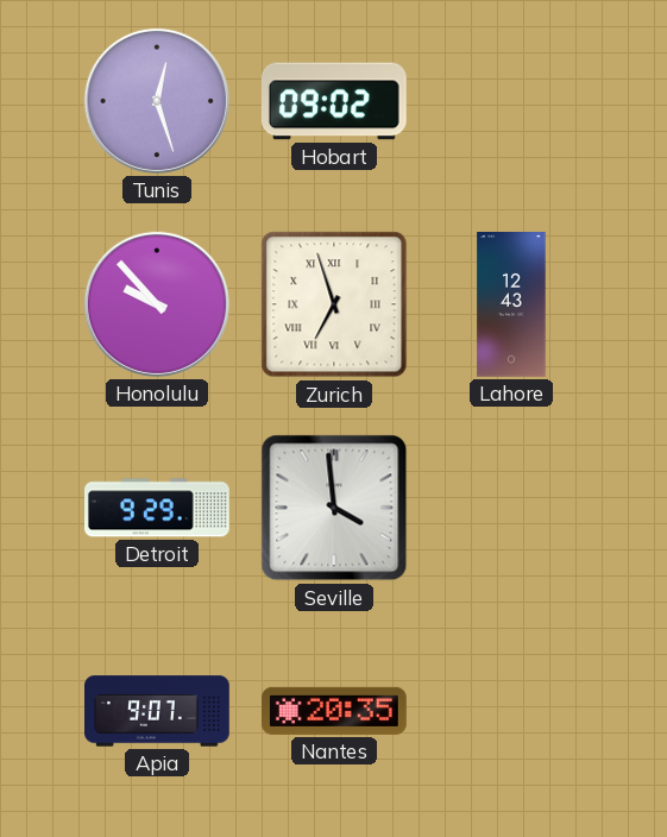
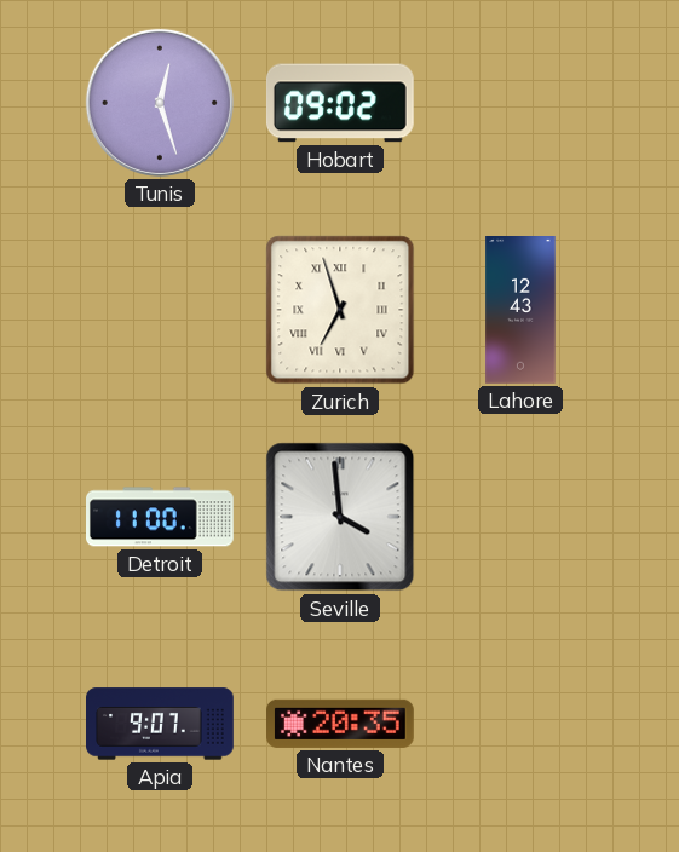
Honolulu: 9:53 -> none (157, 304)
Detroit: 9:29 -> 11:00 (161, 517)
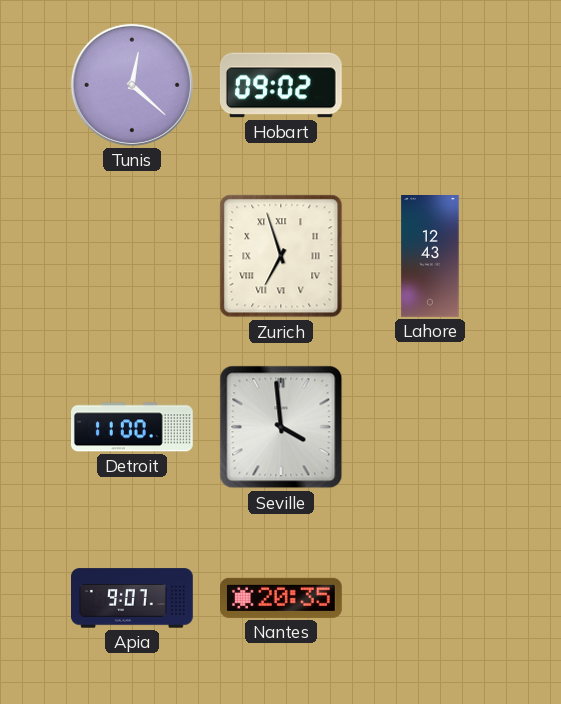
Tunis: 12:27 -> 12:22 (132, 85)
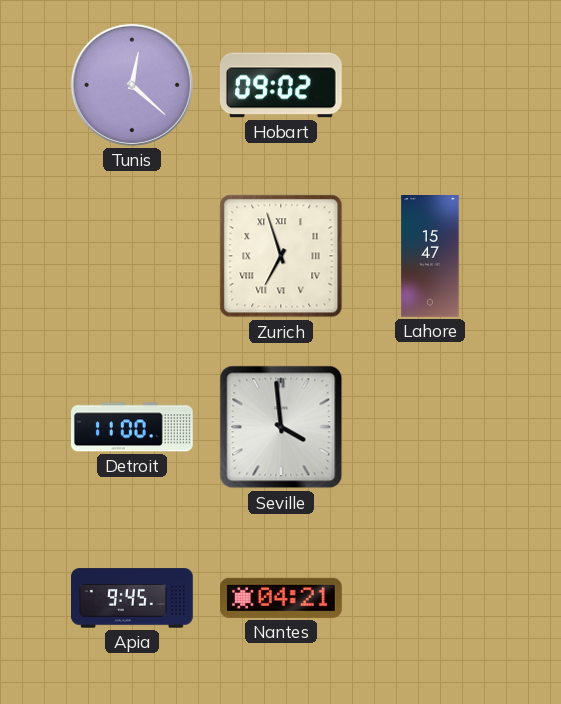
Lahore: 12:43 -> 15:47 (430, 257)
Apia: 9:07 -> 9:45 (133, 598)
Nantes: 20:35 -> 04:21 (282, 598)
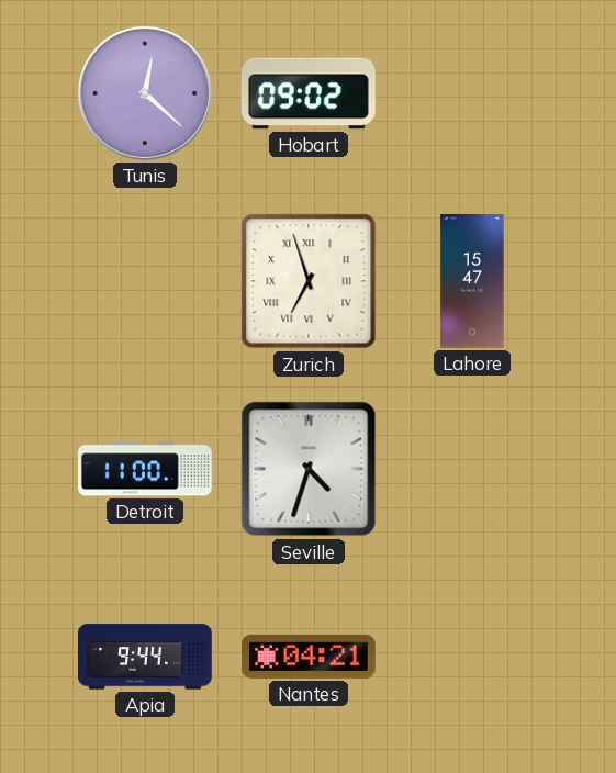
Seville: 3:59 -> 4:33 (309, 469)
Apia: 9:45 -> 9:44 (146, 657)
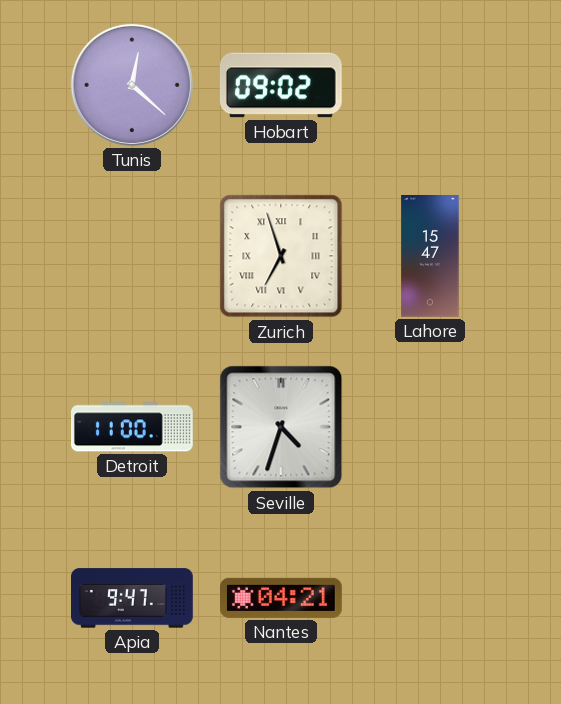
Apia: 9:44 -> 9:47 (133, 598)
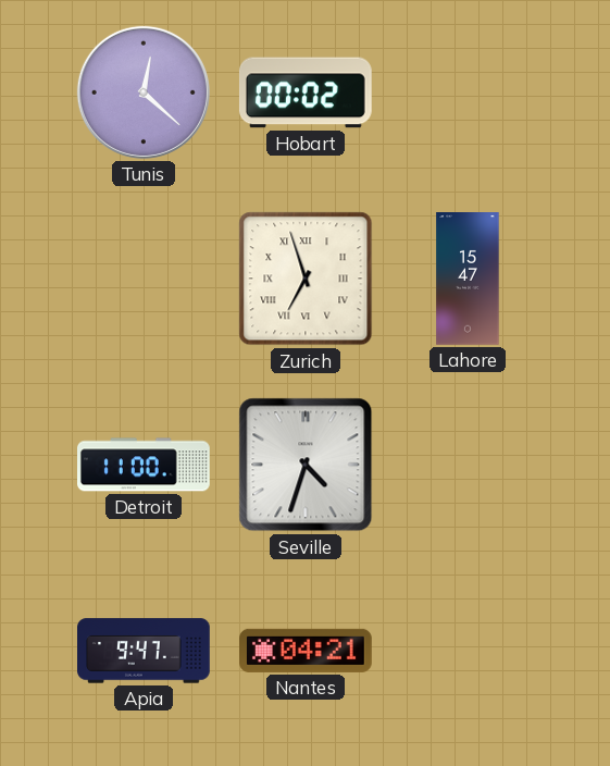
Hobart: 09:02 -> 00:02 (306, 92)
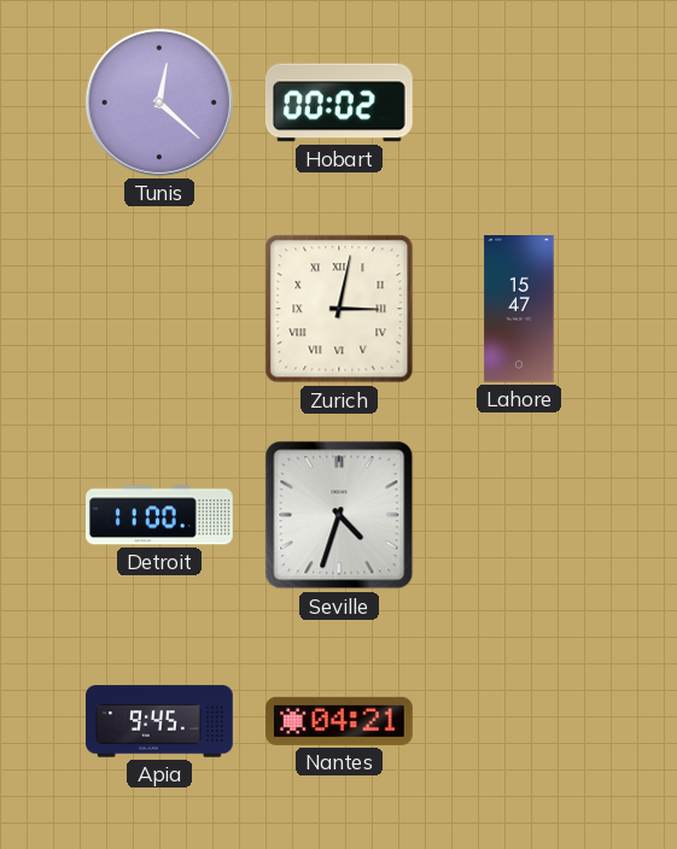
Zurich: 6:57 -> 3:02 (339, 309)
Apia: 9:47 -> 9:45 (161, 721)
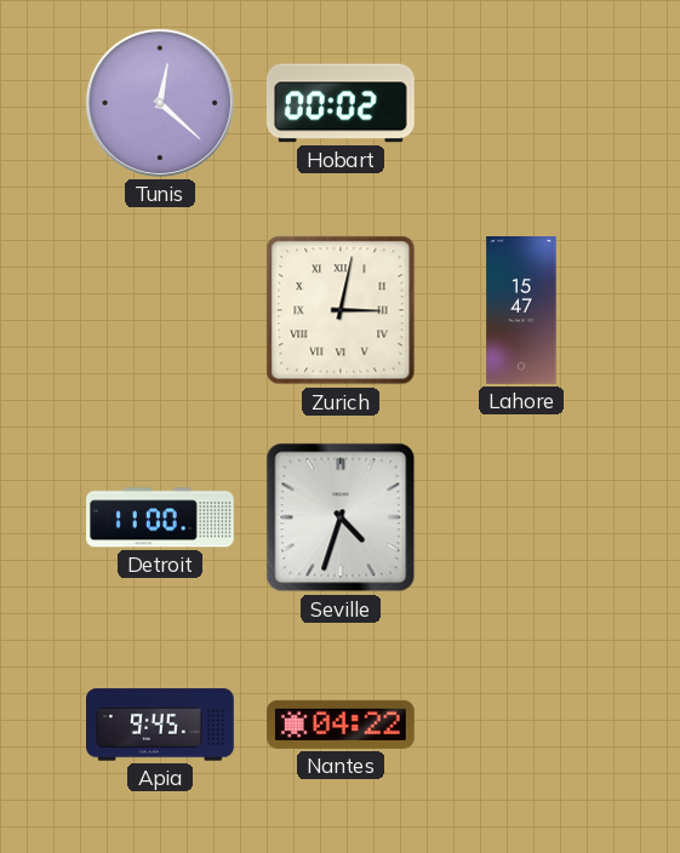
Nantes: 04:21 -> 04:22 (342, 725)
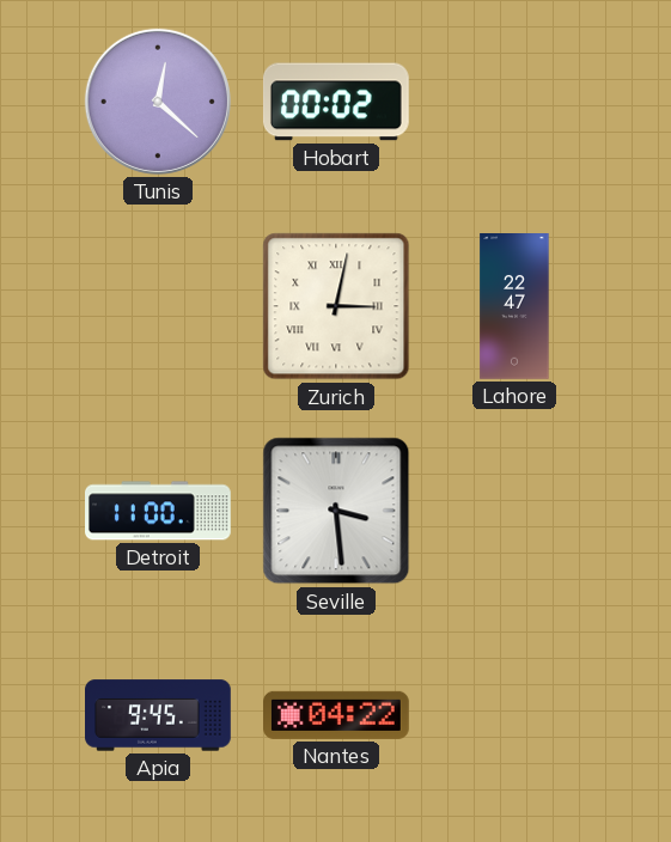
Lahore: 15:47 -> 22:47 (514, 307)
Seville: 4:33 -> 3:29 (336, 511)
